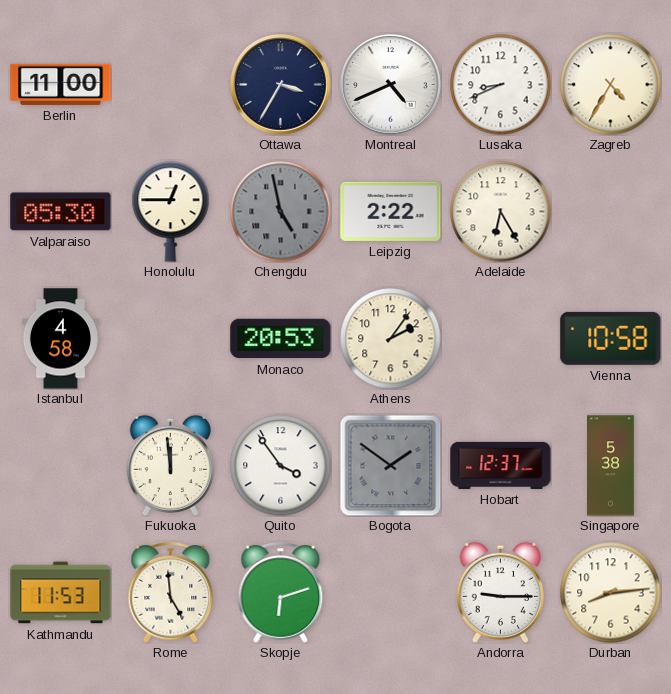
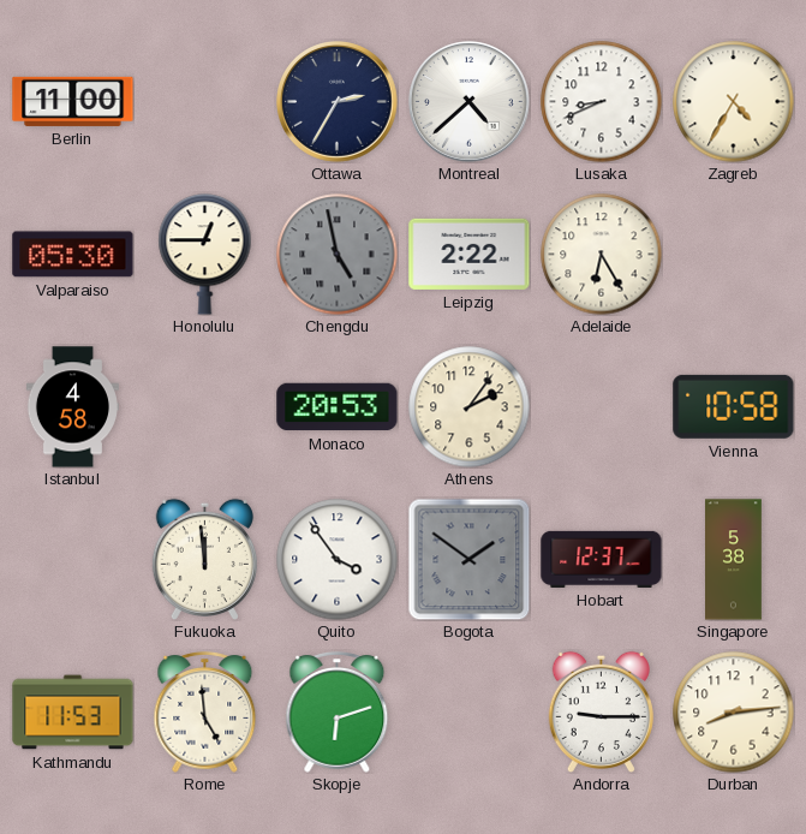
Ottawa: 3:35 -> 2:35 (338, 102)
Montreal: 4:41 -> 4:38 (470, 102)
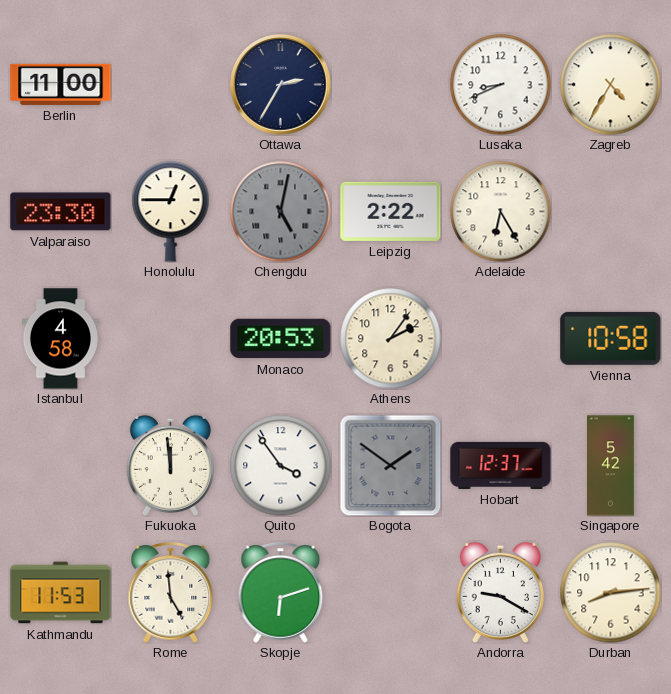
Montreal: 4:38 -> none (470, 102)
Valparaiso: 05:30 -> 23:30 (61, 212)
Chengdu: 4:58 -> 5:02 (281, 212)
Singapore: 5:38 -> 5:42 (611, 466)
Andorra: 9:15 -> 9:20 (500, 592)
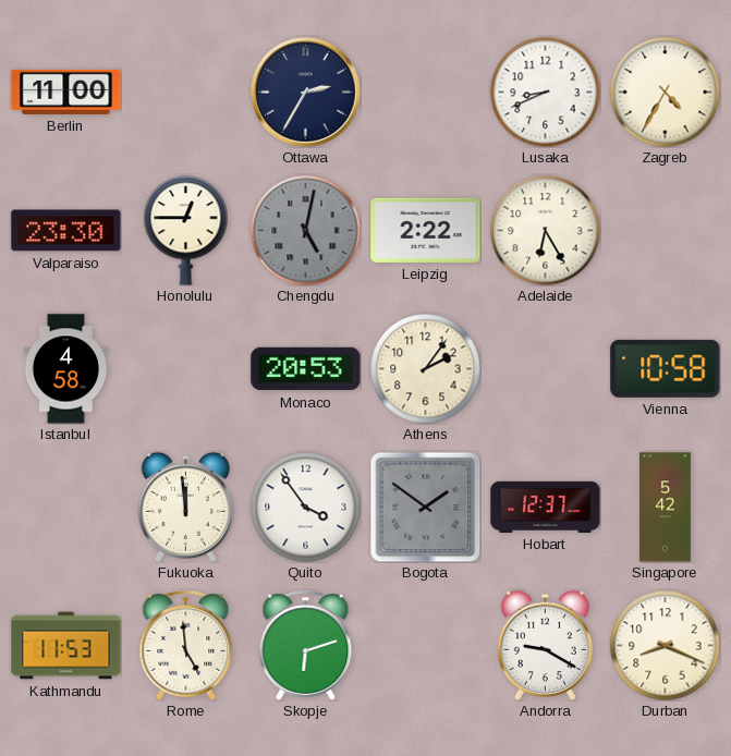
Durban: 8:14 -> 8:19 (666, 646)
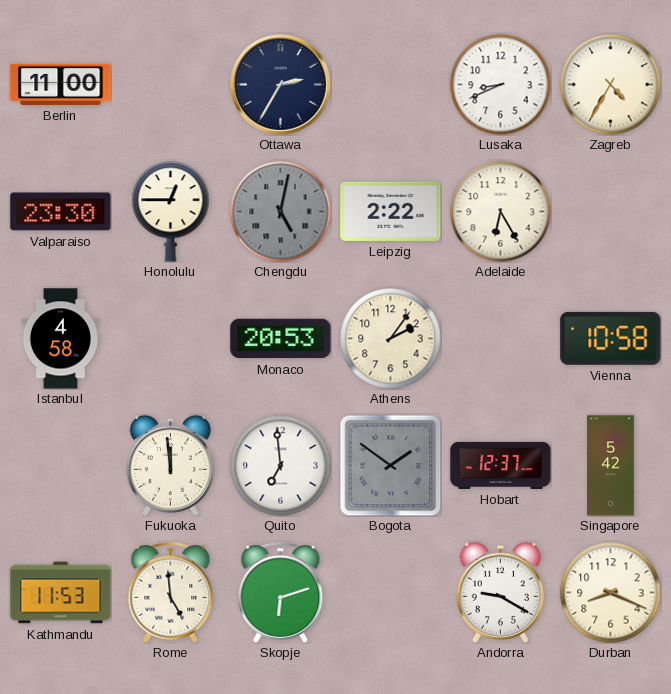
Quito: 3:54 -> 6:59 (281, 466)
